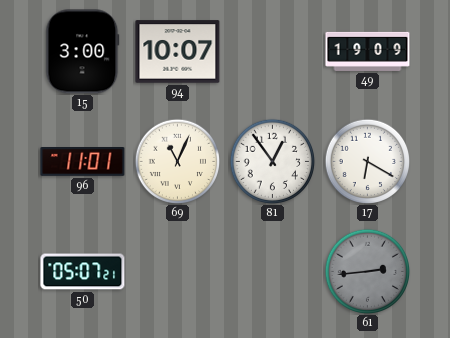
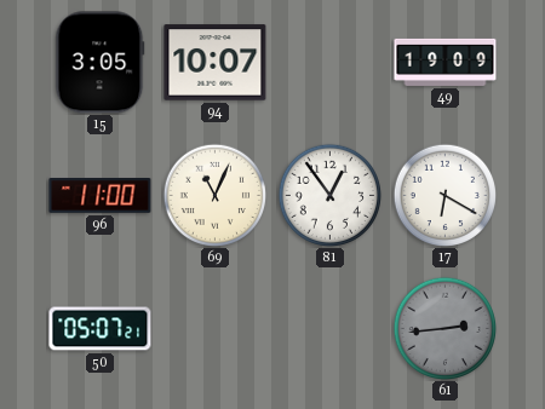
15: 3:00 -> 3:05 (101, 63)
96: 11:01 -> 11:00 (101, 196)
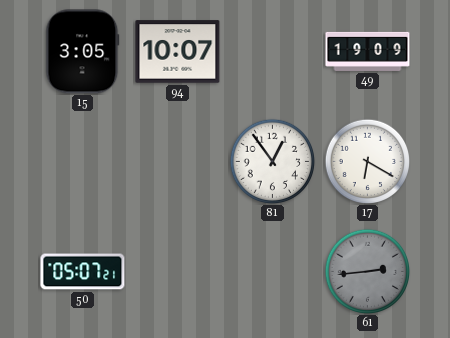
96: 11:00 -> none (101, 196)
69: 11:04 -> none (214, 195)
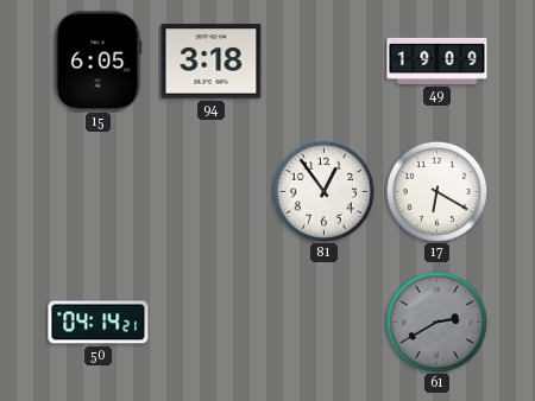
15: 3:05 -> 6:05 (99, 62)
94: 10:07 -> 3:18 (212, 62)
50: 05:07 -> 04:14 (99, 323)
61: 2:44 -> 2:40 (436, 322)
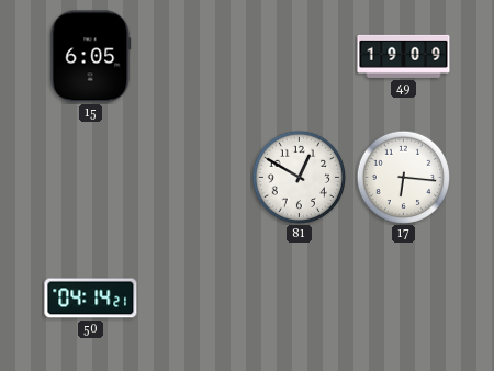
94: 3:18 -> none (212, 62)
81: 12:54 -> 12:50 (299, 177)
17: 6:20 -> 6:16 (403, 177)
61: 2:40 -> none (436, 322)
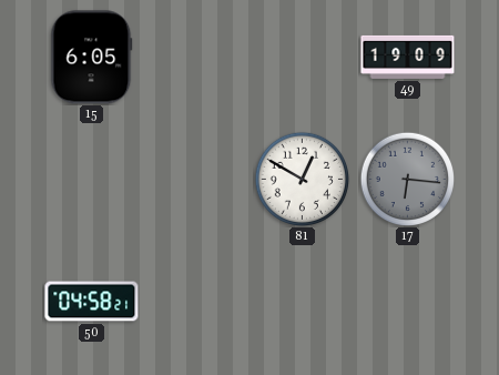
17 dial: white -> grey (407, 179)
50: 04:14 -> 04:58 (92, 302)
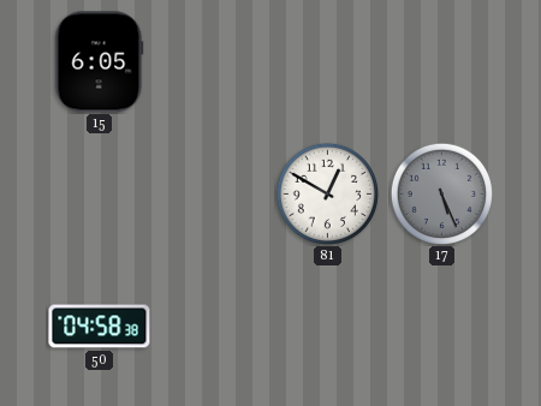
49: 19:09 -> none (408, 57)
17: 6:16 -> 5:26 (441, 193)
50: 04:58:21 -> 04:58:38 (100, 327)
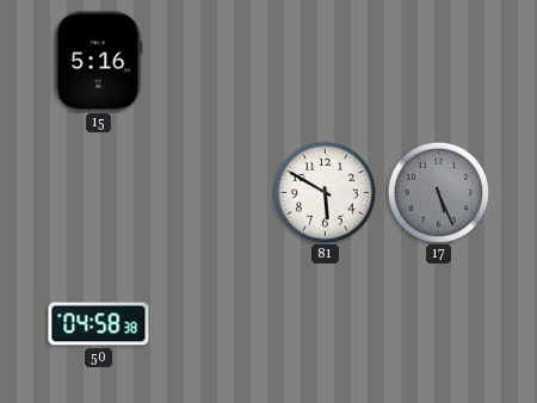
15: 6:05 -> 5:16 (99, 62)
81: 12:50 -> 5:50 (325, 192)
